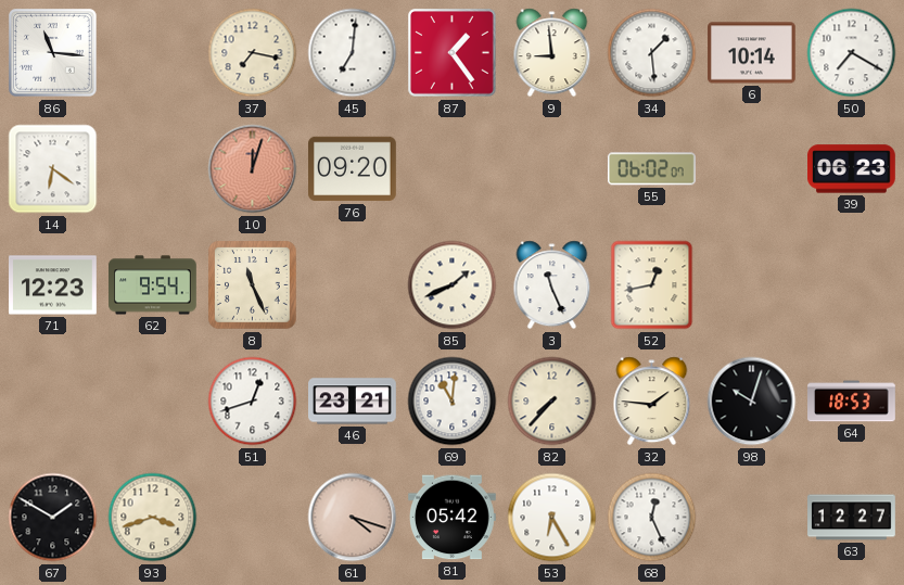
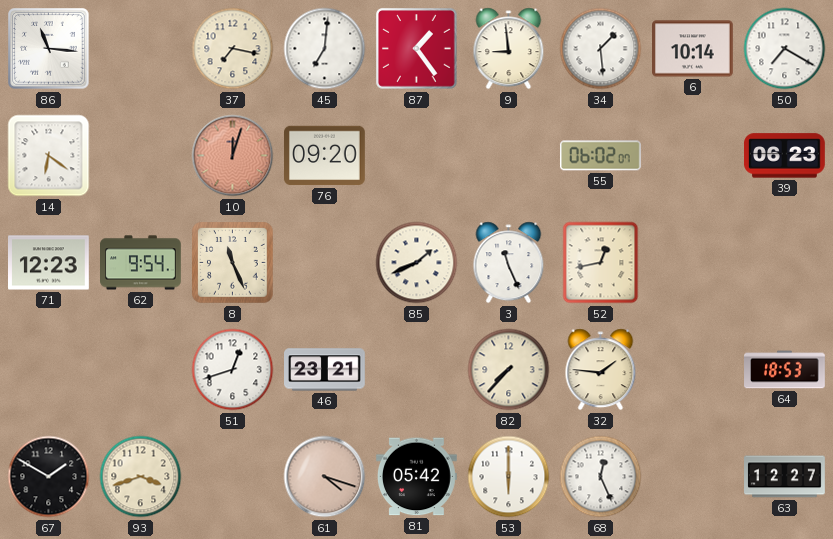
69: 11:01 -> none (453, 402)
98: 10:03 -> none (752, 402)
53: 6:25 -> 6:00 (509, 477)
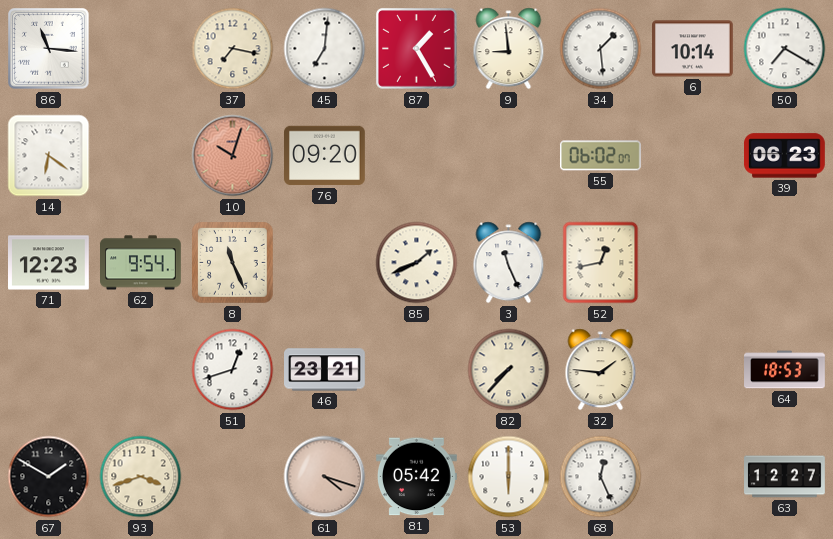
87: 1:24 -> 1:25 (417, 49)
10: 12:03 -> 10:03 (233, 156)
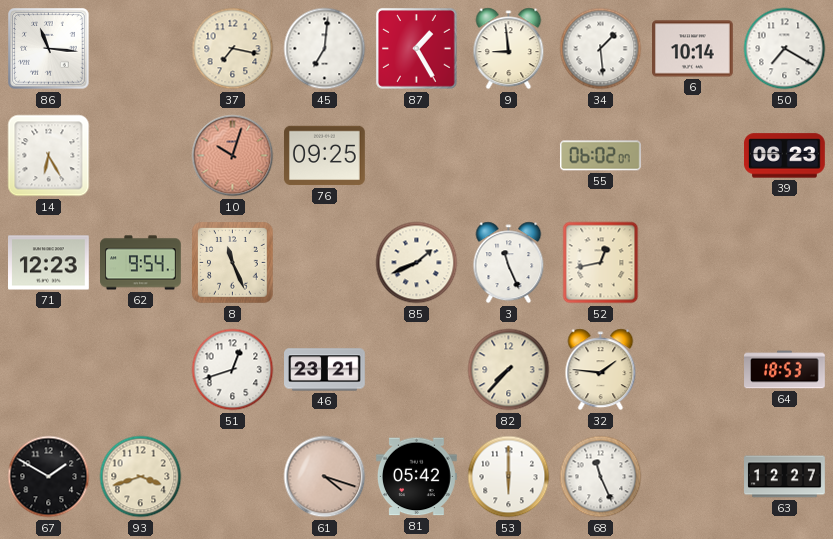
14: 6:21 -> 6:25 (49, 156)
76: 09:20 -> 09:25 (325, 156)
68: 12:26 -> 11:26 (601, 477)
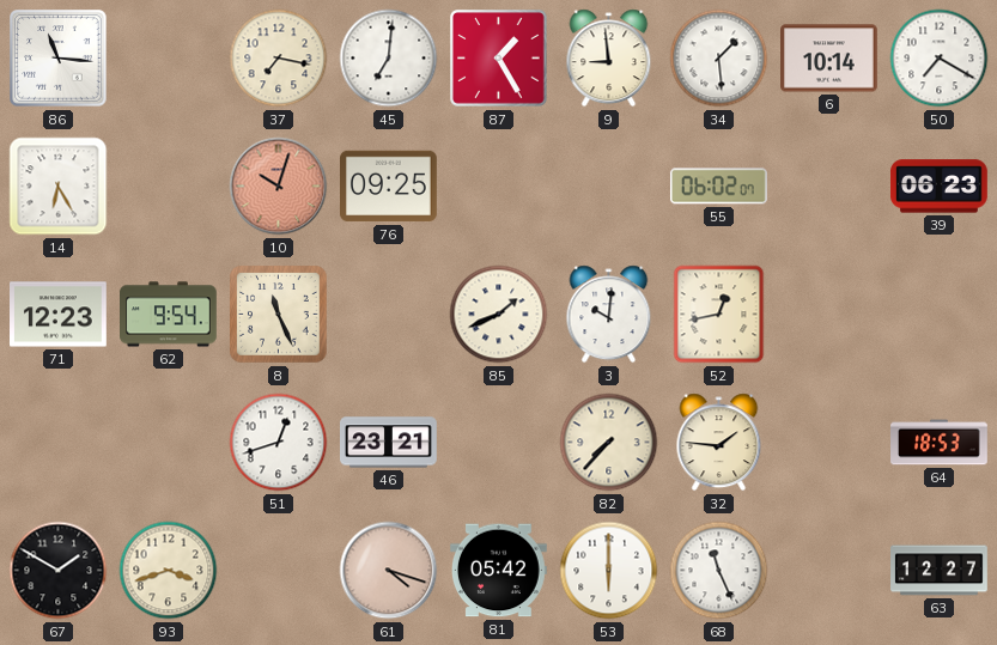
3: 11:26 -> 10:01 (609, 315)
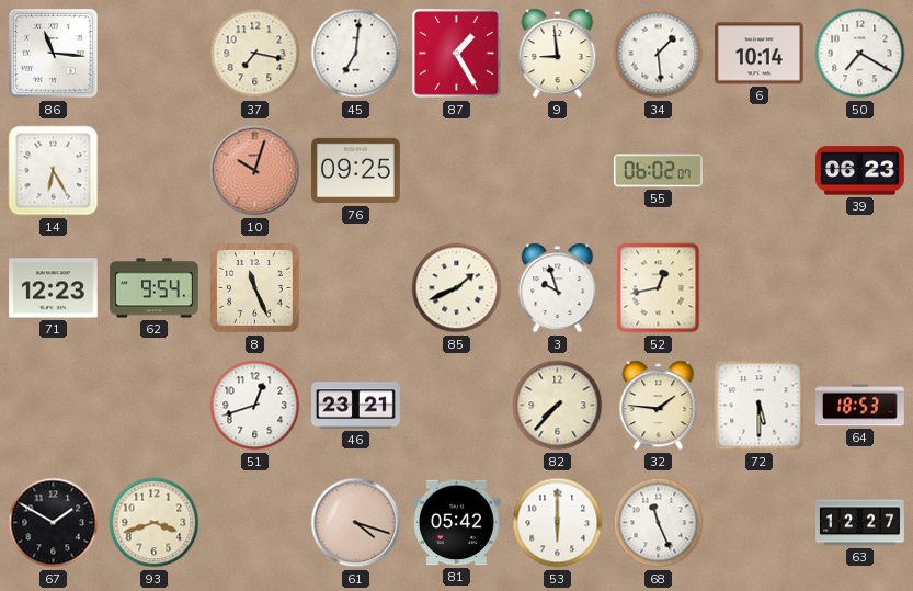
3: 10:01 -> 9:57 (558, 288)
72: none -> 5:30 (760, 406)
